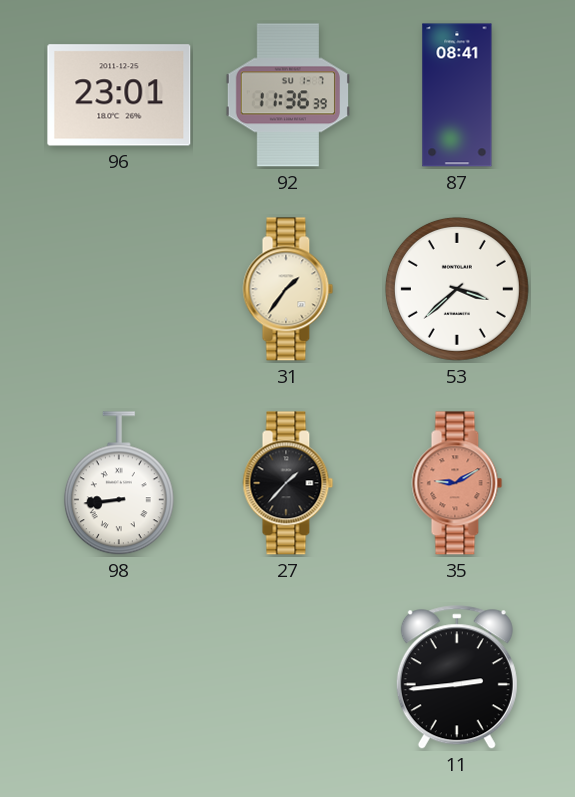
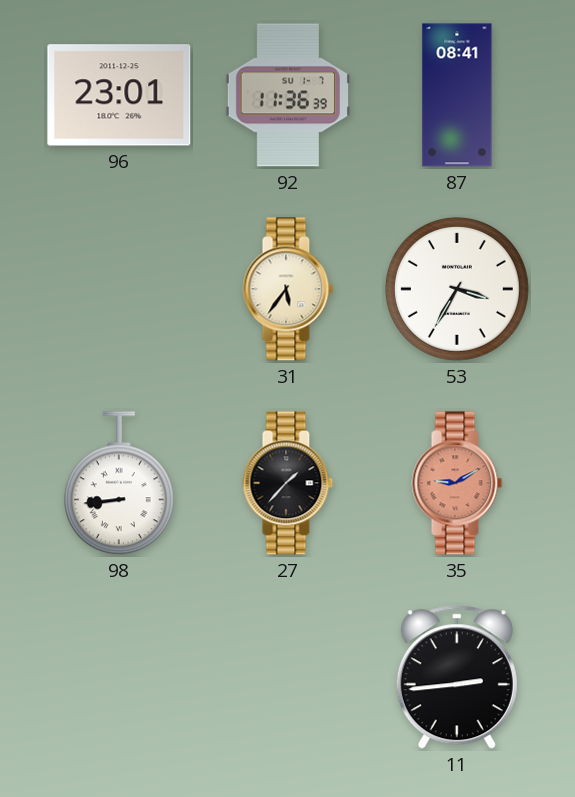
31: 1:36 -> 5:36 (288, 289)
53: 3:38 -> 3:35 (457, 289)
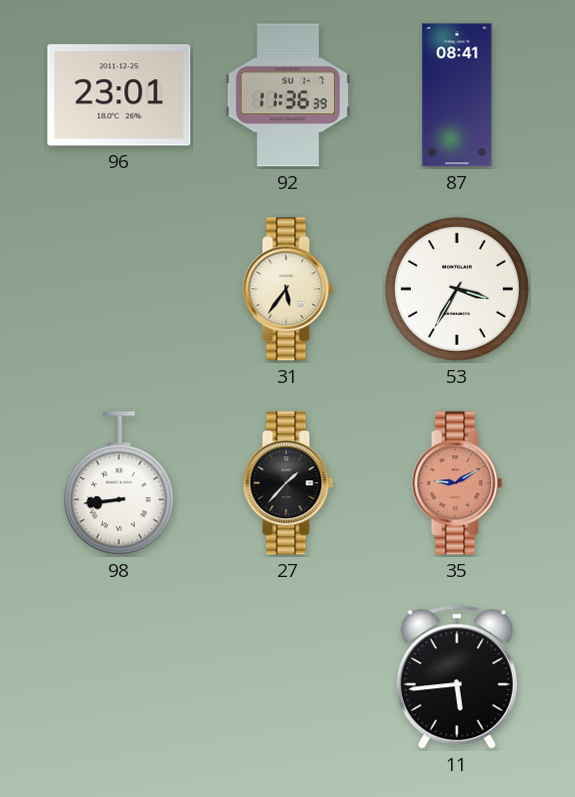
11: 2:44 -> 5:44 (457, 678)
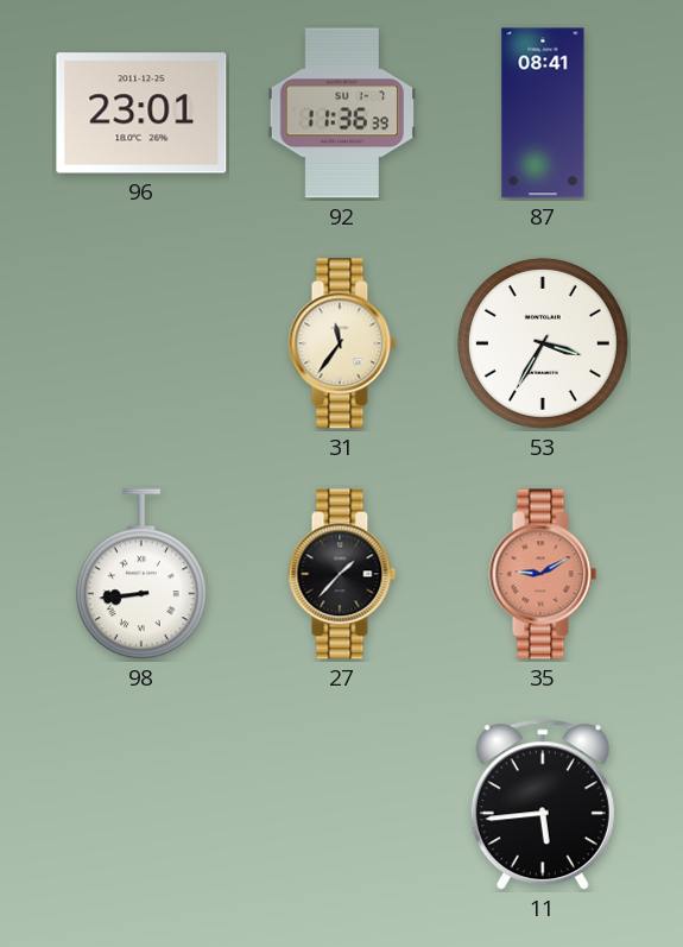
31: 5:36 -> 11:36 (342, 343)
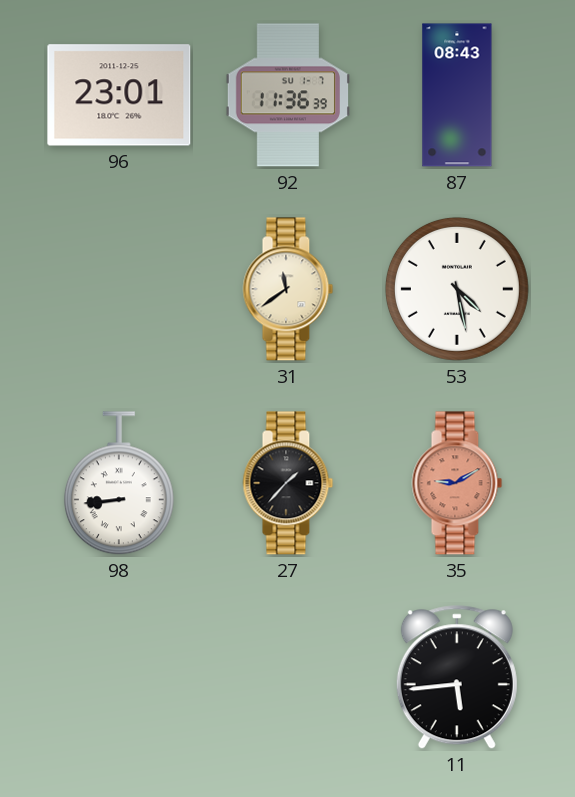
87: 08:41 -> 08:43 (457, 95)
31: 11:36 -> 11:39 (288, 289)
53: 3:35 -> 4:28 (457, 289)
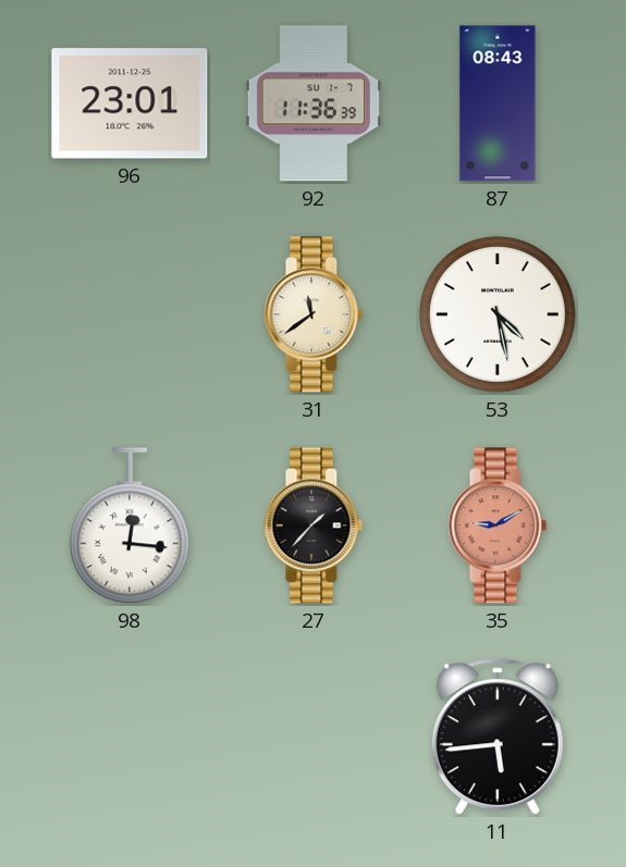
98: 8:44 -> 12:16 (130, 527)
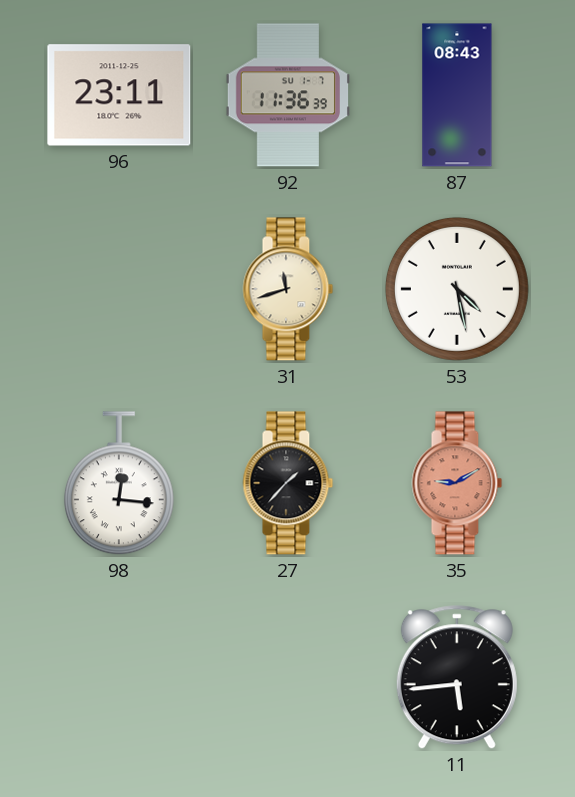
96: 23:01 -> 23:11 (119, 95)
31: 11:39 -> 11:42 (288, 289)
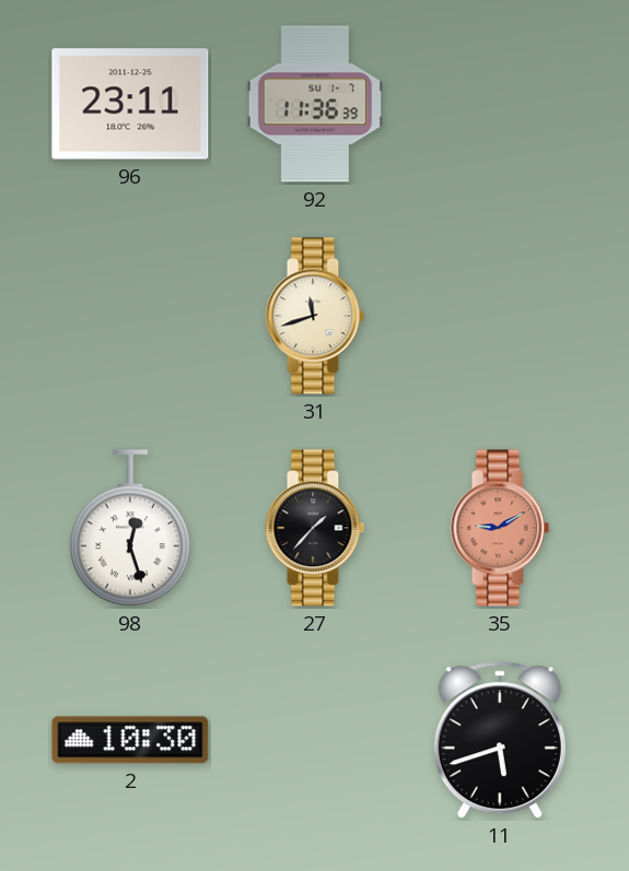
87: 08:43 -> none (457, 95)
53: 4:28 -> none (457, 289)
98: 12:16 -> 12:27 (130, 529)
2: none -> 10:30 (130, 740)
11: 5:44 -> 5:42 (500, 741)
